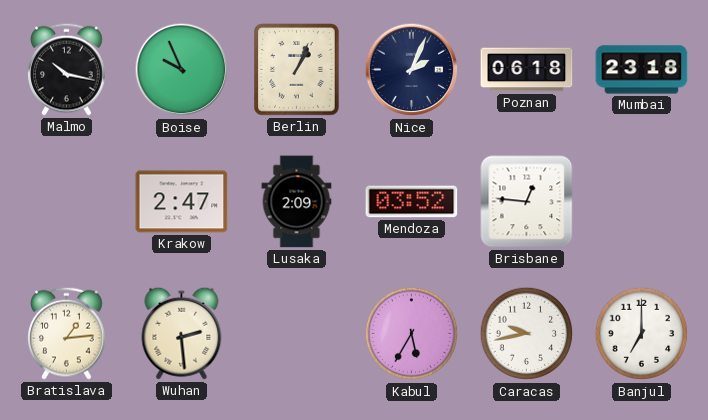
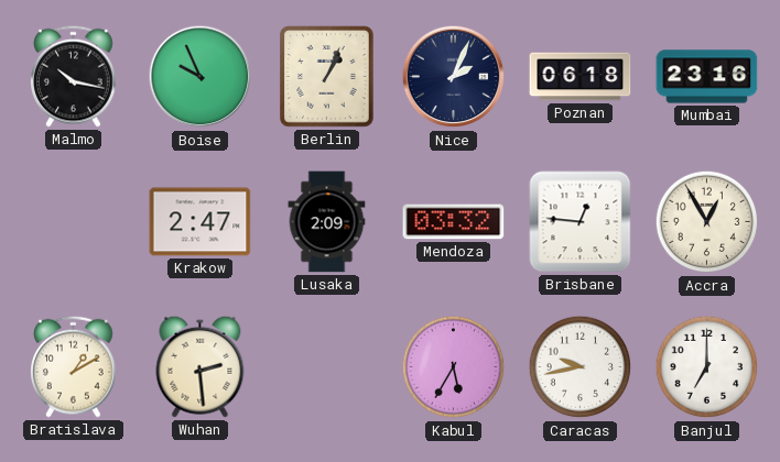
Mumbai: 23:18 -> 23:16 (707, 77)
Mendoza: 03:52 -> 03:32 (454, 222)
Accra: none -> 12:55 (707, 222)
Bratislava: 1:14 -> 1:10 (74, 366)
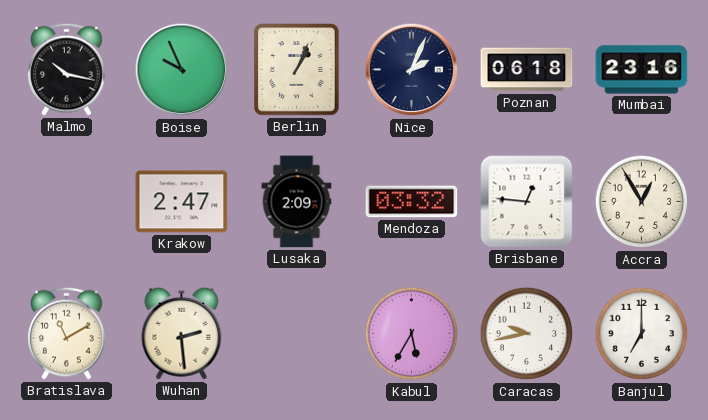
Bratislava: 1:10 -> 11:10 (67, 333)
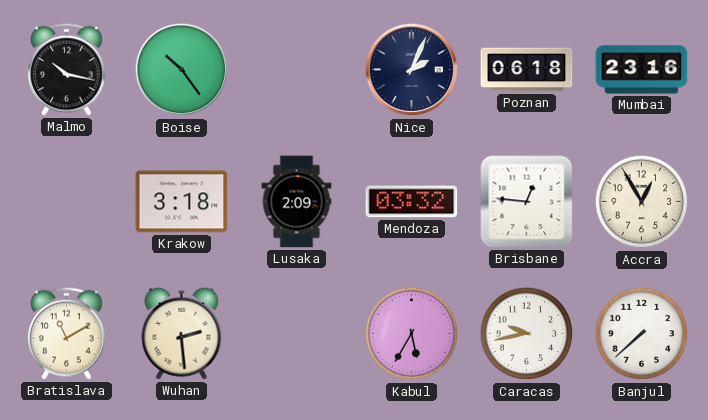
Boise: 9:56 -> 10:24 (182, 70)
Berlin: 1:04 -> none (297, 70)
Krakow: 2:47 -> 3:18 (182, 202)
Banjul: 7:00 -> 7:38 (642, 334)
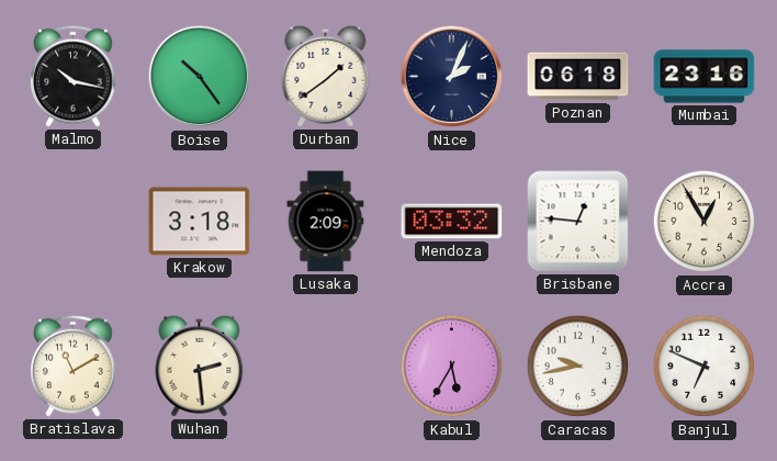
Durban: none -> 1:39 (326, 76)
Banjul: 7:38 -> 6:49 (705, 367)
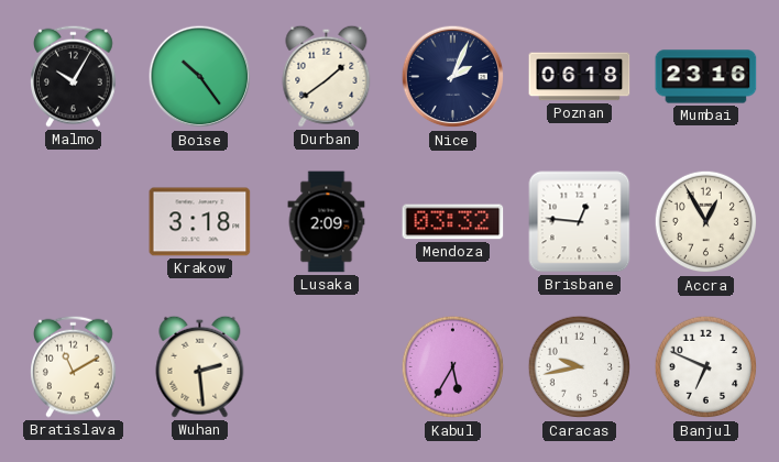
Malmo: 10:17 -> 10:05 (74, 76)
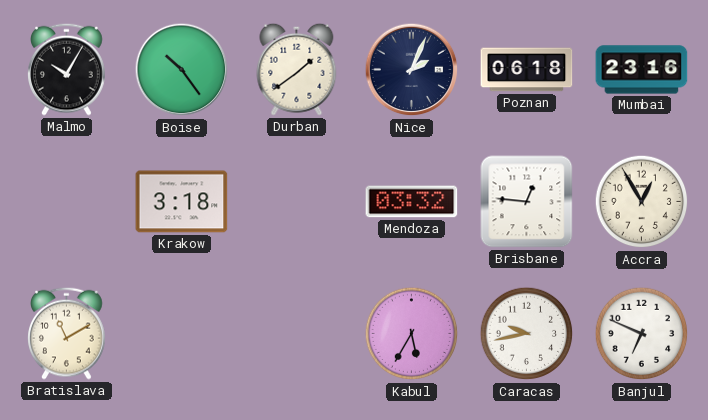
Lusaka: 2:09 -> none (327, 222)
Wuhan: 2:29 -> none (200, 366)
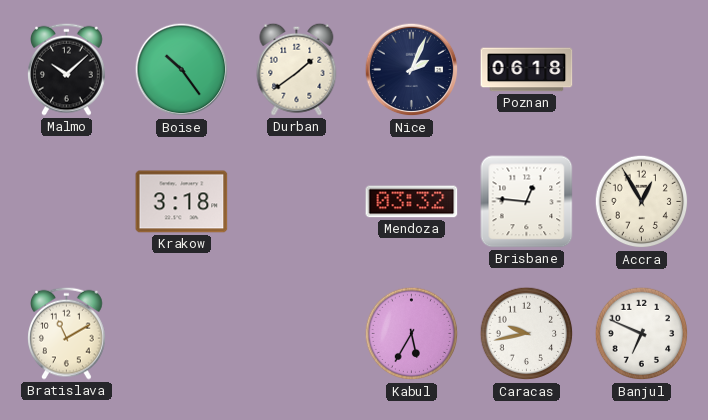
Malmo: 10:05 -> 10:08 (67, 69)
Mumbai: 23:16 -> none (642, 70)
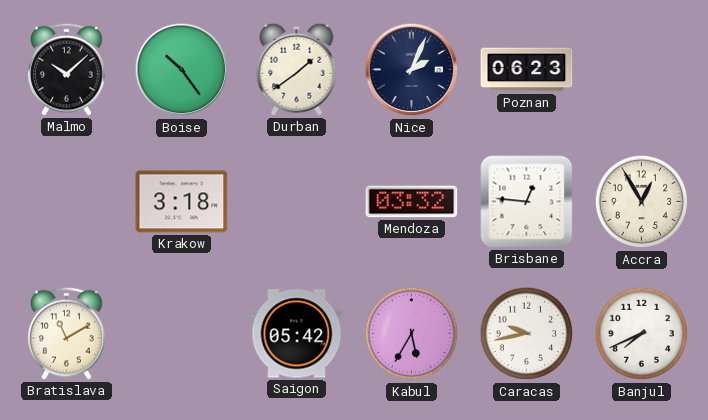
Poznan: 06:18 -> 06:23 (527, 70)
Saigon: none -> 05:42 (297, 334)
Banjul: 6:49 -> 7:41 (642, 334)
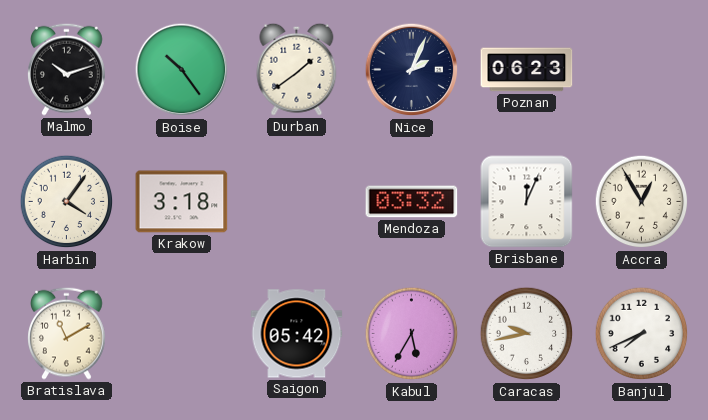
Malmo: 10:08 -> 10:12 (67, 69)
Harbin: none -> 4:06 (67, 202)
Brisbane: 12:46 -> 12:04 (527, 202)
